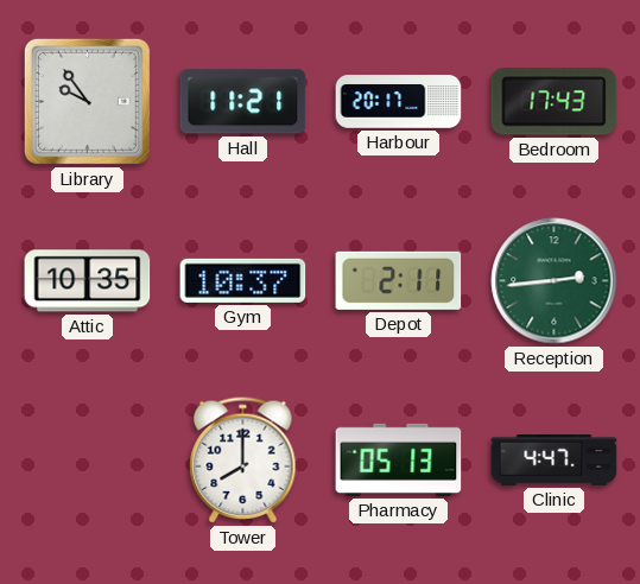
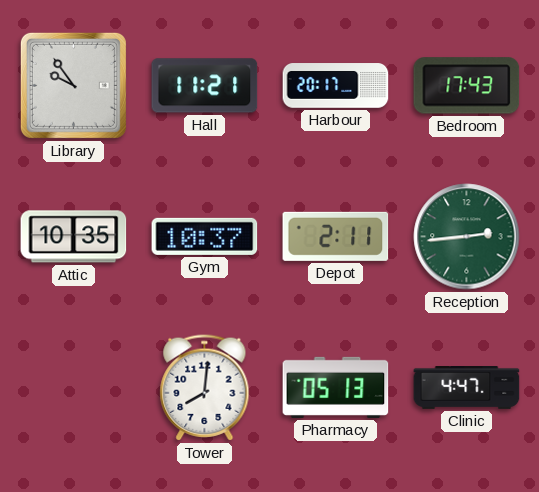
Tower: 8:00 -> 8:01 (205, 388)
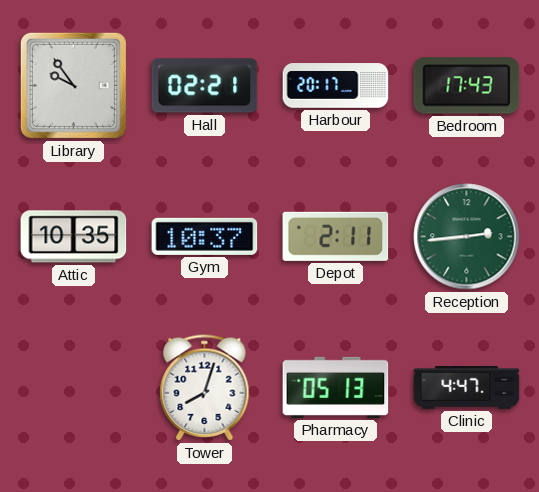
Hall: 11:21 -> 02:21 (205, 86)
Tower: 8:01 -> 8:03 (205, 388)
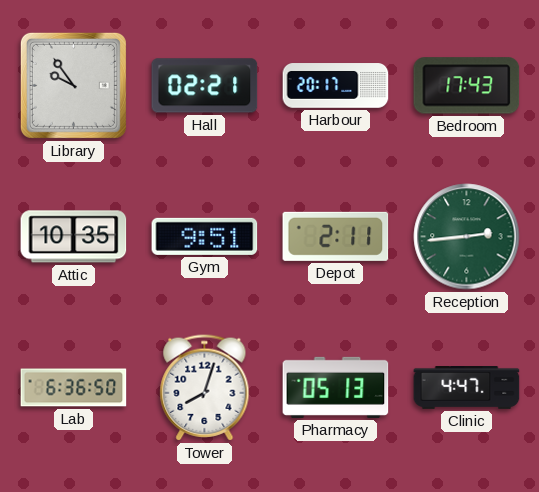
Gym: 10:37 -> 9:51 (205, 236)
Lab: none -> 6:36 (74, 388)
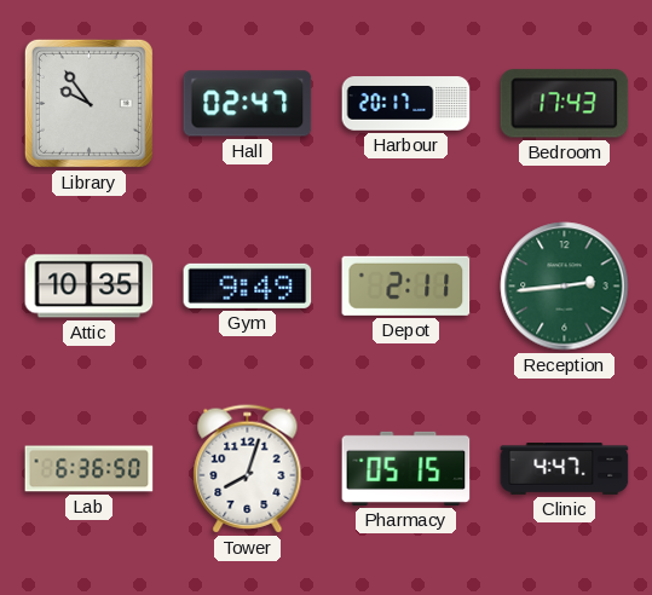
Hall: 02:21 -> 02:47 (248, 104)
Gym: 9:51 -> 9:49 (248, 285)
Pharmacy: 05:13 -> 05:15 (406, 468)
